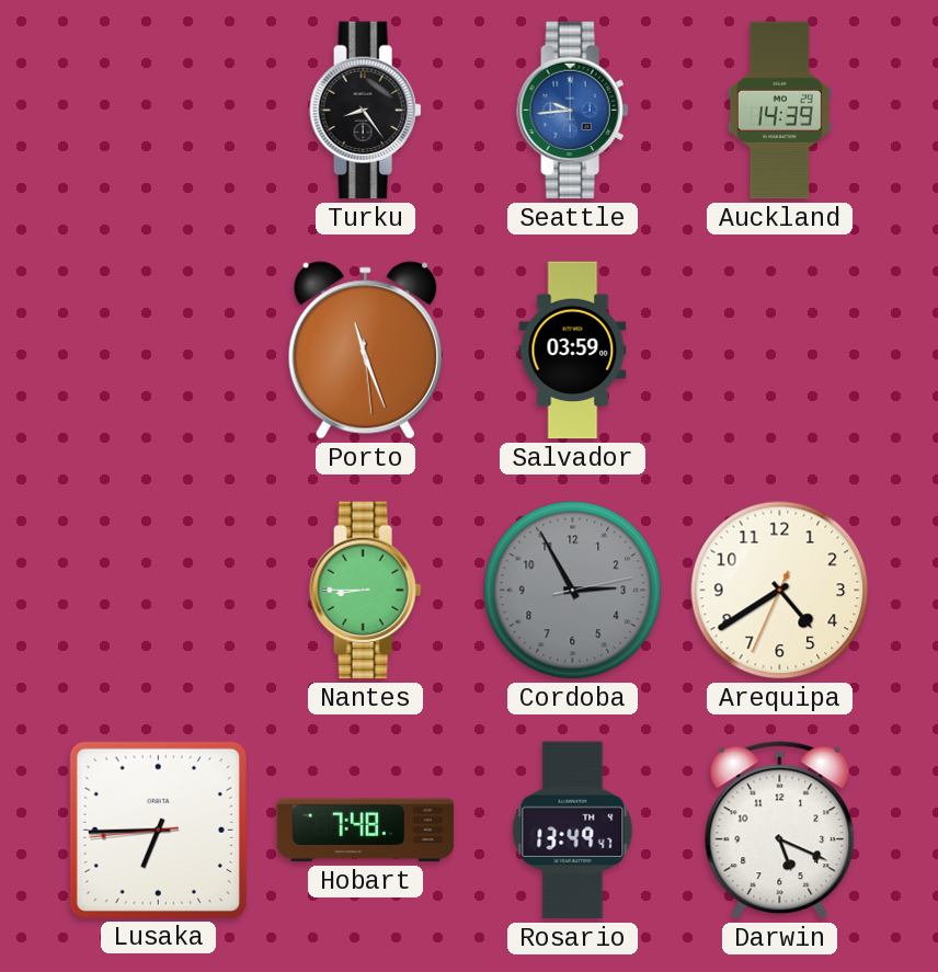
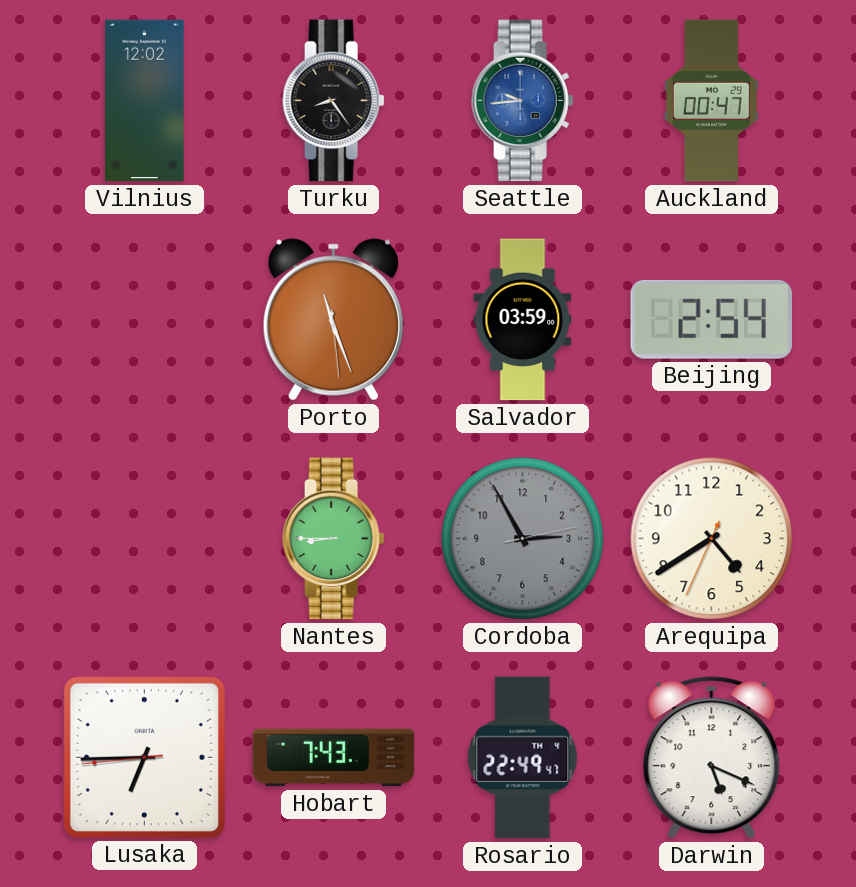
Vilnius: none -> 12:02 (145, 101)
Auckland: 14:39 -> 00:47 (711, 101)
Beijing: none -> 2:54 (711, 319)
Hobart: 7:48 -> 7:43 (334, 758)
Rosario: 13:49 -> 22:49 (523, 758)
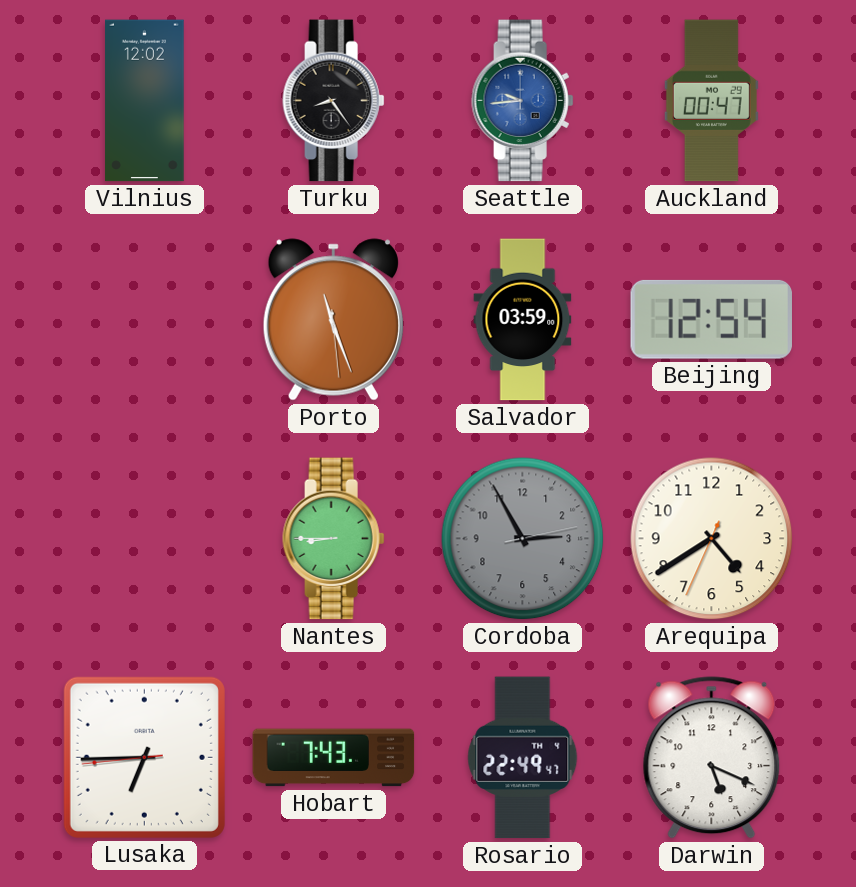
Beijing: 2:54 -> 12:54 (711, 319)
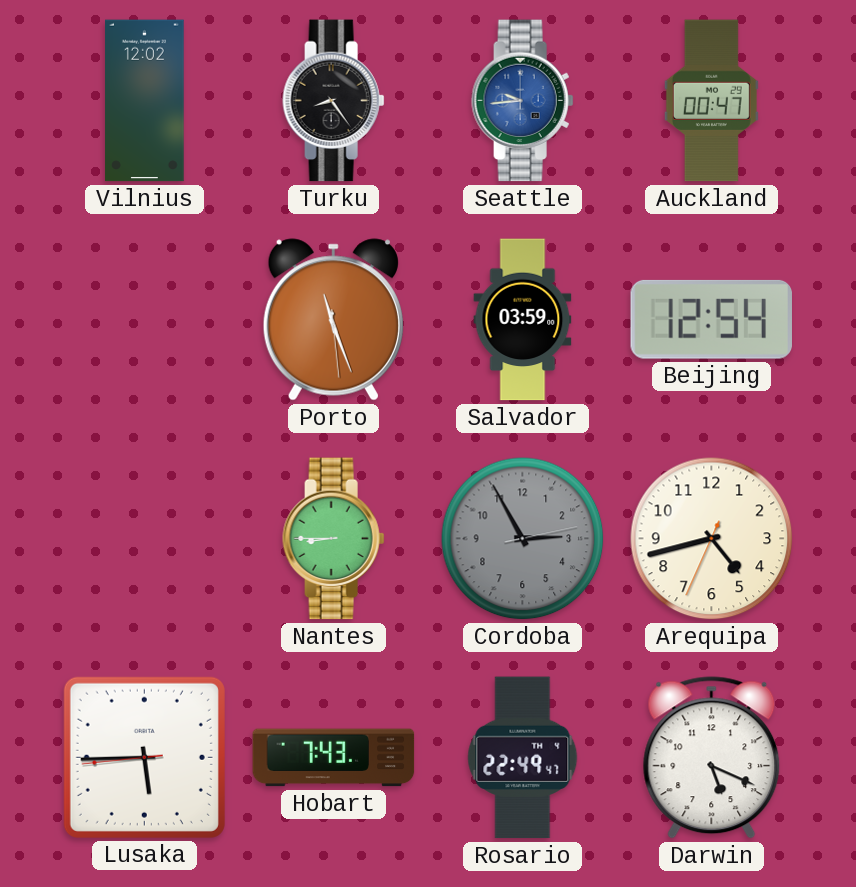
Arequipa: 4:39 -> 4:42 (712, 539)
Lusaka: 6:44 -> 5:44 (144, 757)
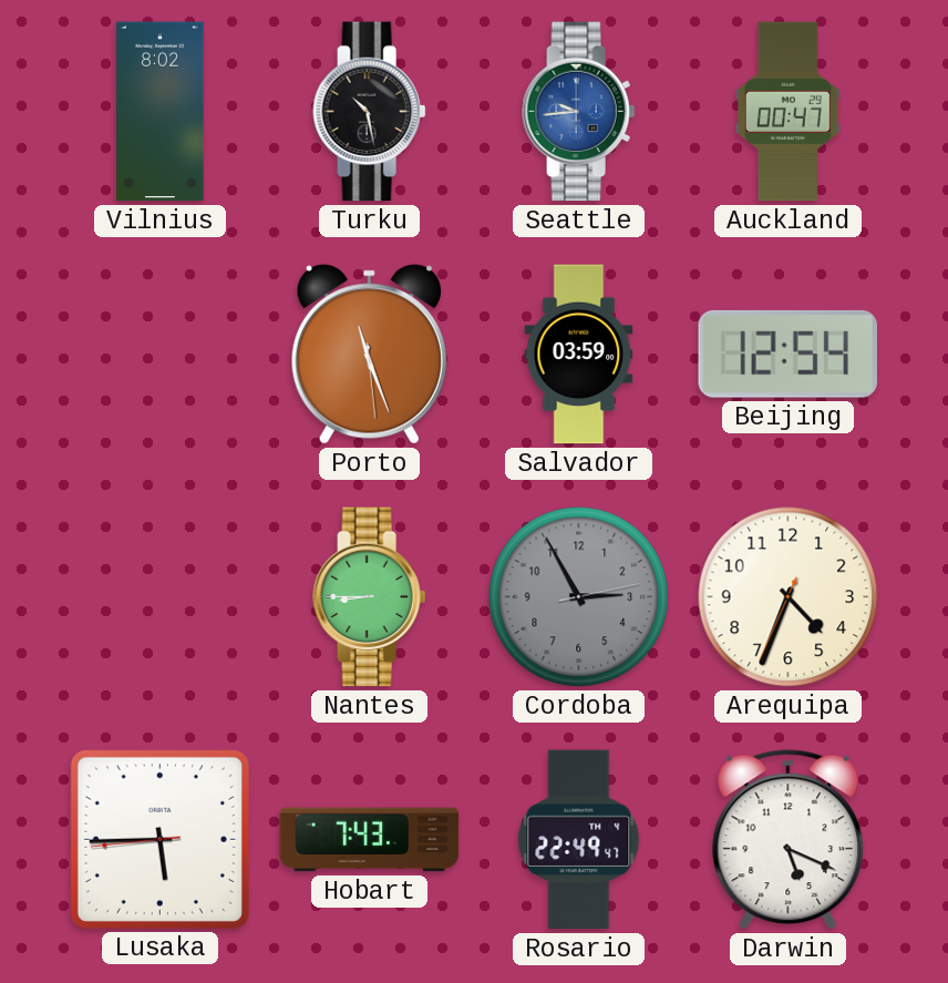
Vilnius: 12:02 -> 8:02 (161, 112)
Turku: 8:24 -> 10:28 (370, 112)
Arequipa: 4:42 -> 4:33 (789, 597)
